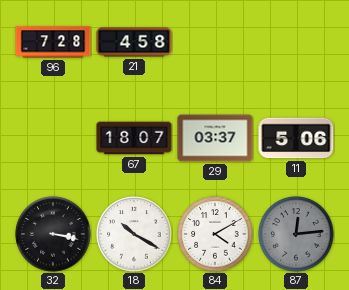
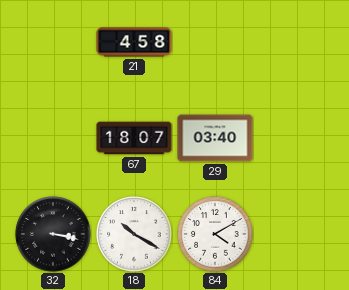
96: 7:28 -> none (53, 42)
29: 03:37 -> 03:40 (215, 138)
11: 5:06 -> none (296, 138)
87: 12:14 -> none (296, 234)
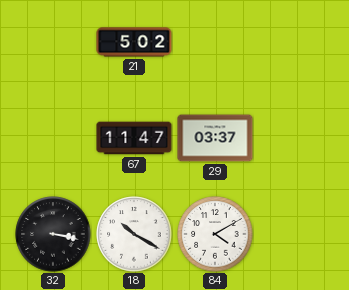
21: 4:58 -> 5:02 (134, 42)
67: 18:07 -> 11:47 (134, 138)
29: 03:40 -> 03:37 (215, 138)
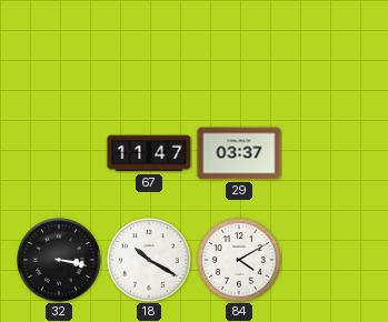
21: 5:02 -> none (134, 42)
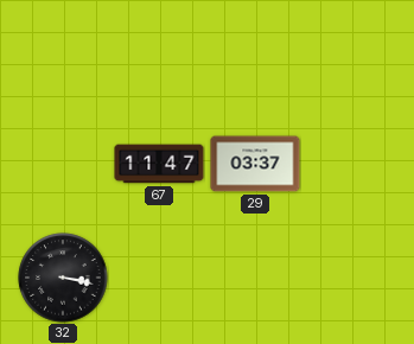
18: 10:20 -> none (149, 260)
84: 4:10 -> none (239, 260)
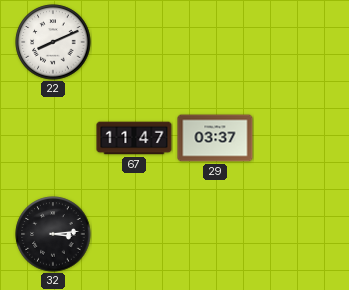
22: none -> 8:11 (53, 42)
32: 3:17 -> 3:14 (53, 234)
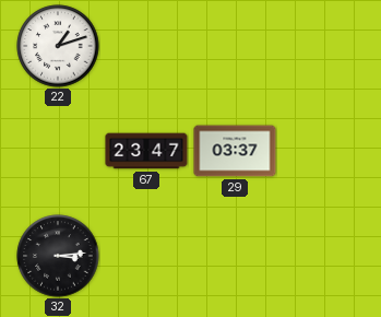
22: 8:11 -> 1:12 (58, 46)
67: 11:47 -> 23:47 (146, 151)
